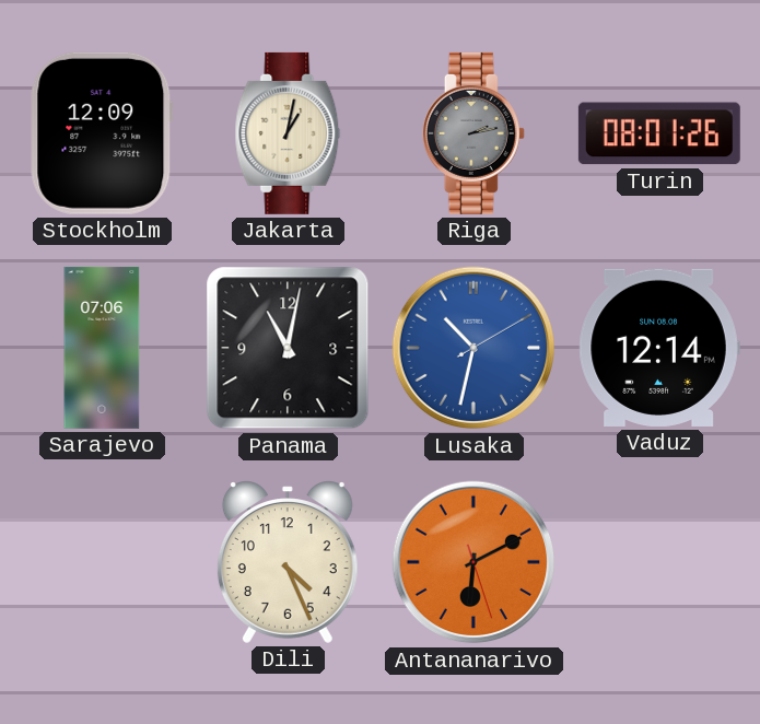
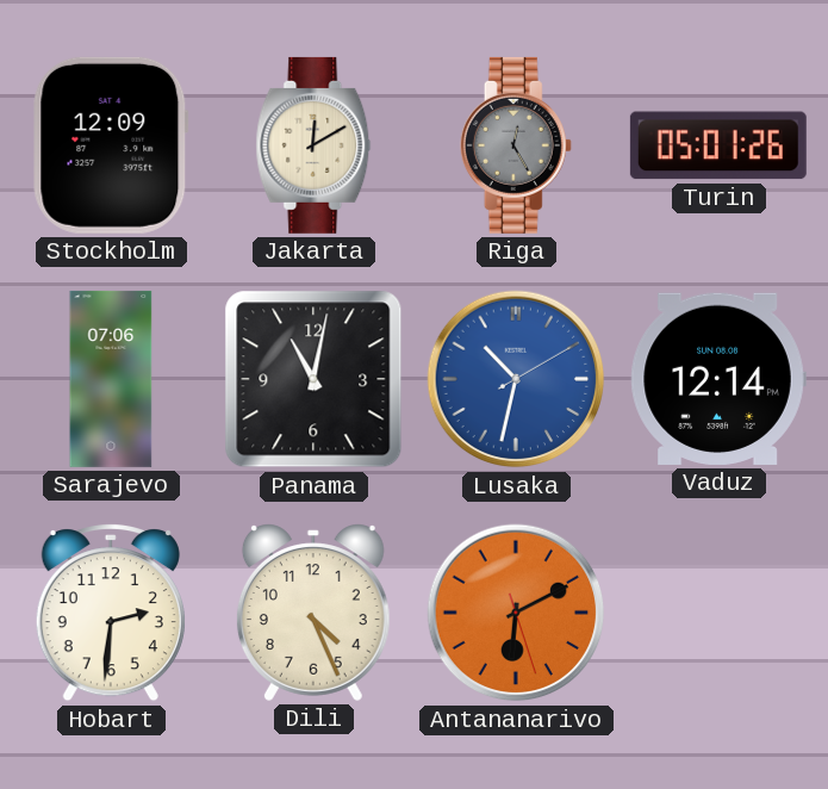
Jakarta: 1:02 -> 12:10 (313, 145)
Riga: 2:13 -> 12:25 (516, 145)
Turin: 08:01 -> 05:01 (718, 145)
Hobart: none -> 2:31 (111, 614)
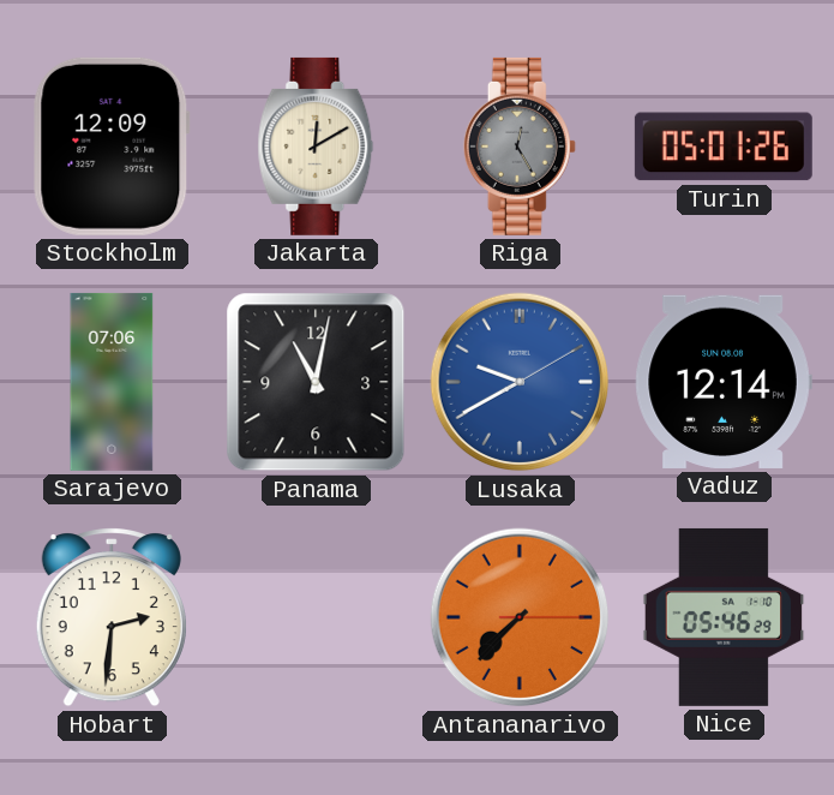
Lusaka: 10:32 -> 9:40 (520, 382)
Dili: 4:26 -> none (313, 613)
Antananarivo: 6:10 -> 7:37 (520, 617)
Nice: none -> 05:46 (724, 617)
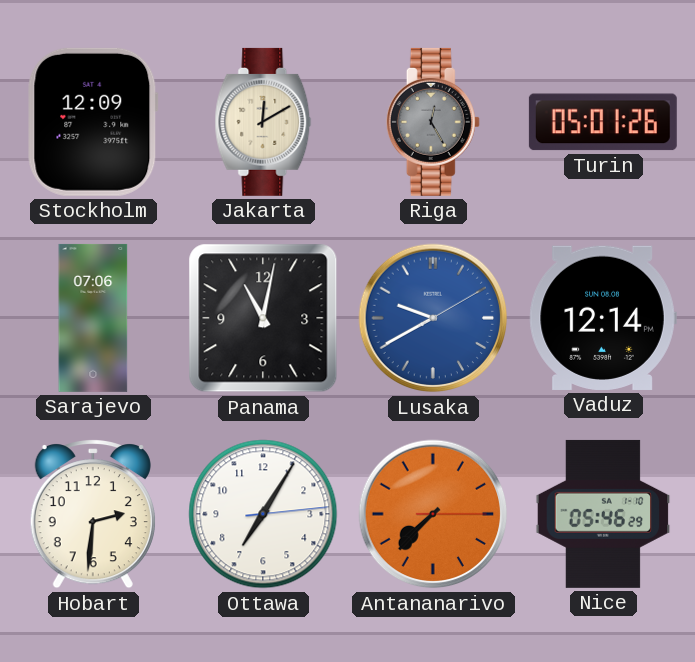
Ottawa: none -> 7:05 (263, 514)
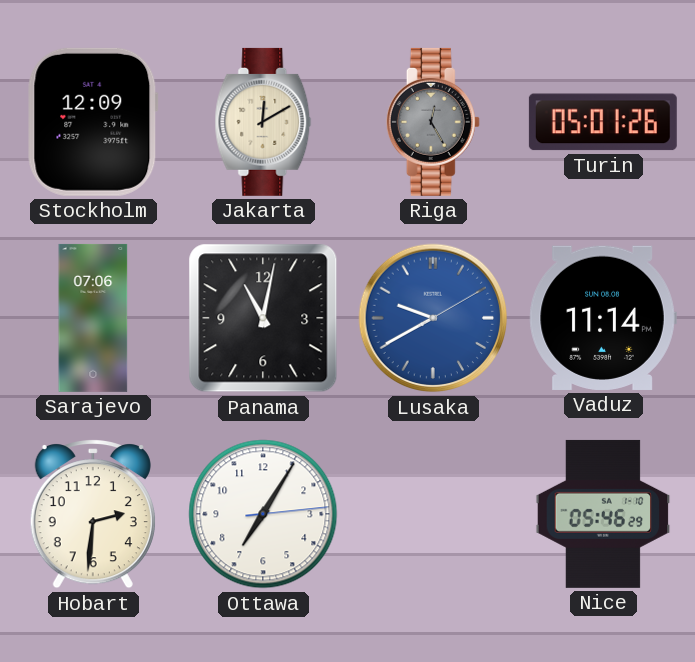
Vaduz: 12:14 -> 11:14 (603, 318)
Antananarivo: 7:37 -> none (433, 514)
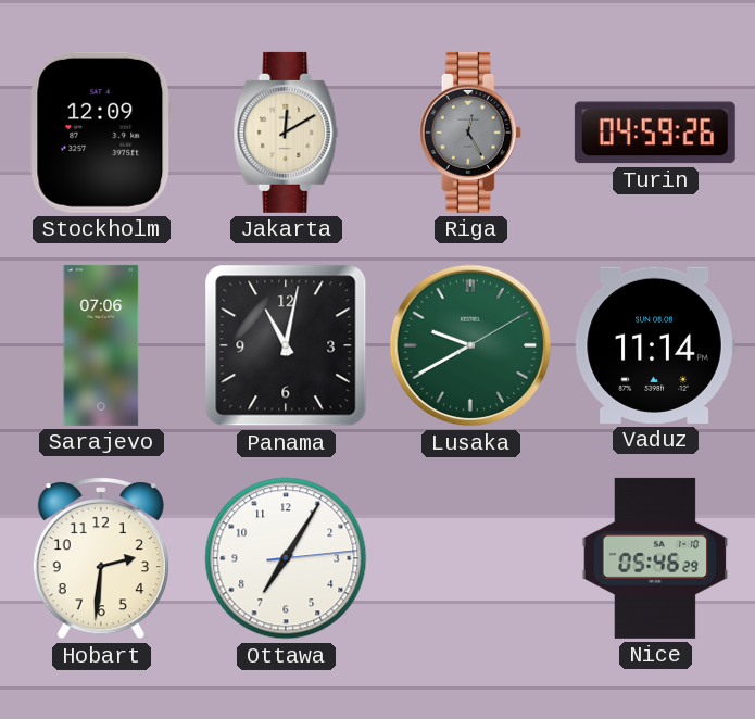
Turin: 05:01 -> 04:59 (655, 133)
Lusaka dial: blue -> green (470, 345)
